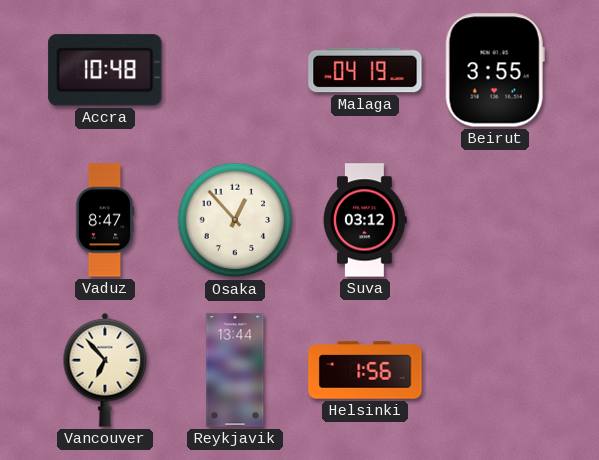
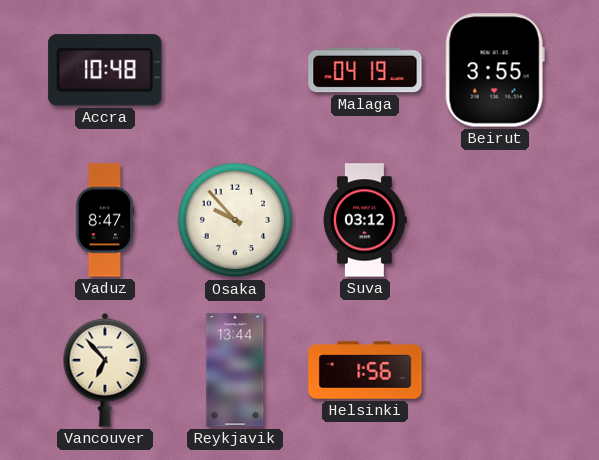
Osaka: 12:53 -> 9:53 (235, 220)
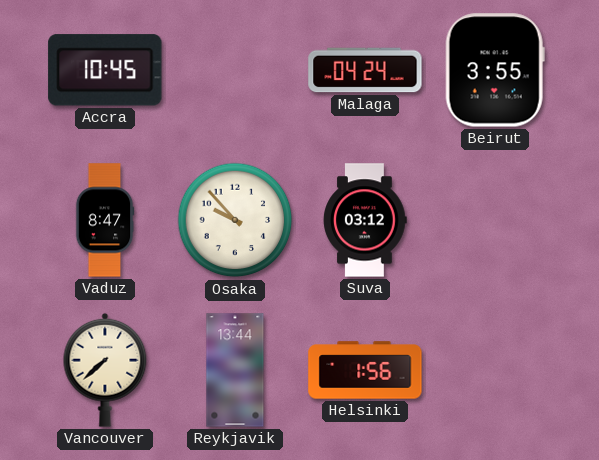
Accra: 10:48 -> 10:45 (105, 70)
Malaga: 04:19 -> 04:24 (365, 70)
Vancouver: 6:53 -> 7:38 (105, 370)
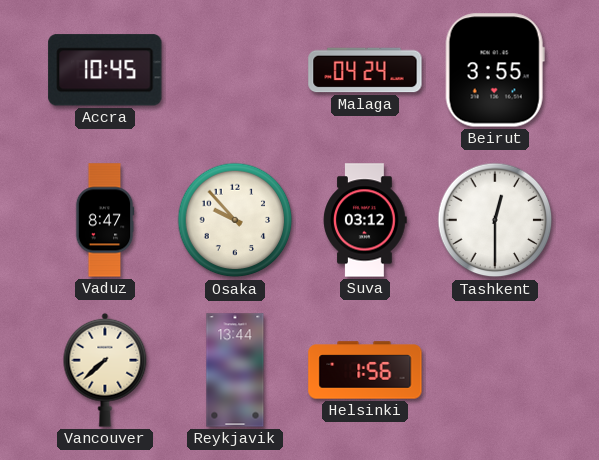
Tashkent: none -> 12:30 (495, 220)
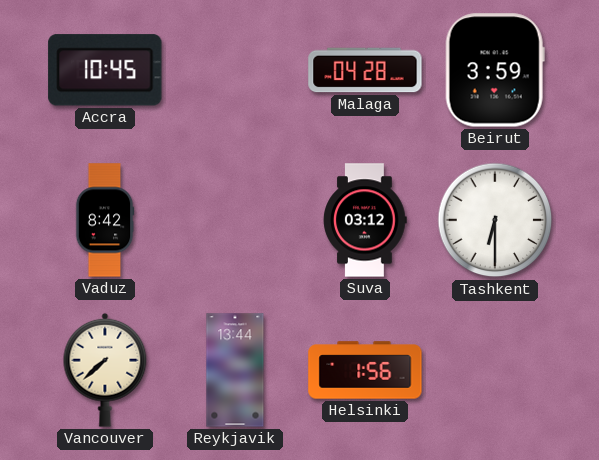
Malaga: 04:24 -> 04:28 (365, 70)
Beirut: 3:55 -> 3:59 (495, 70)
Vaduz: 8:47 -> 8:42 (105, 220)
Osaka: 9:53 -> none (235, 220)
Tashkent: 12:30 -> 6:30 (495, 220)
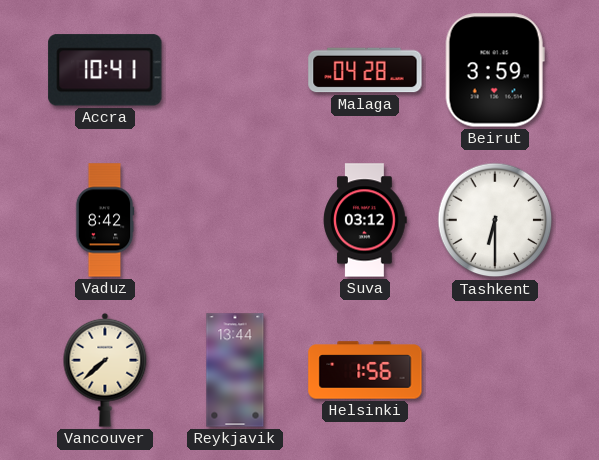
Accra: 10:45 -> 10:41 (105, 70)
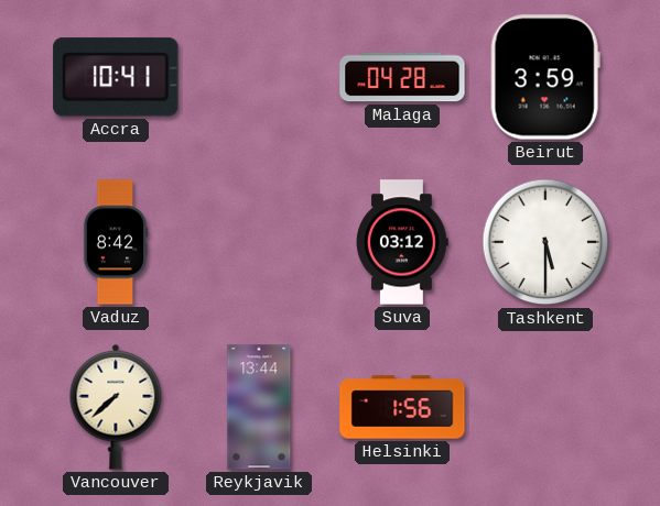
Tashkent: 6:30 -> 5:30 (545, 242)
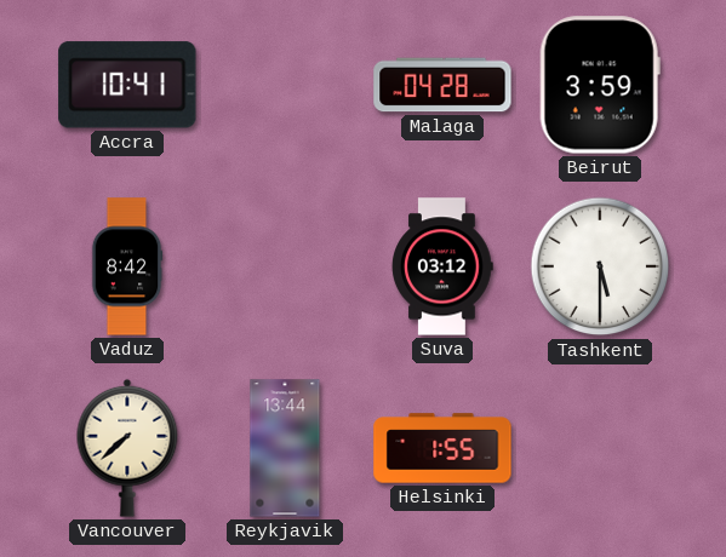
Helsinki: 1:56 -> 1:55 (442, 448)
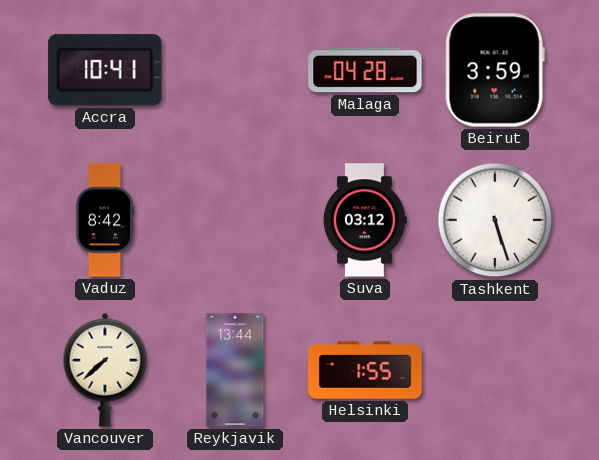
Tashkent: 5:30 -> 5:27 (495, 220)
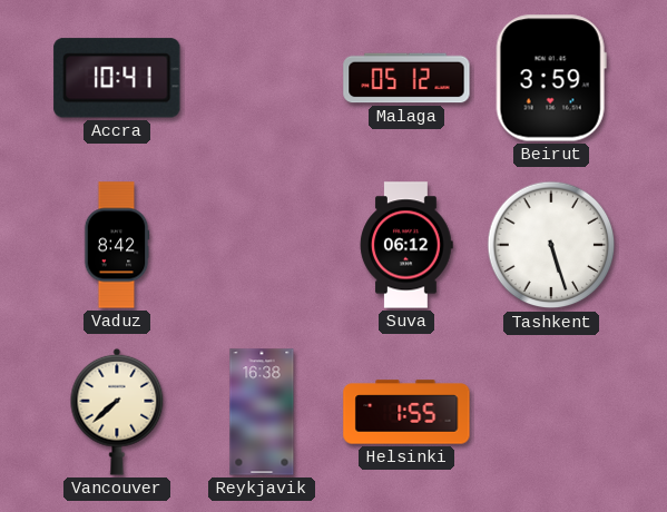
Malaga: 04:28 -> 05:12 (406, 78)
Suva: 03:12 -> 06:12 (406, 245)
Reykjavik: 13:44 -> 16:38 (262, 412)
